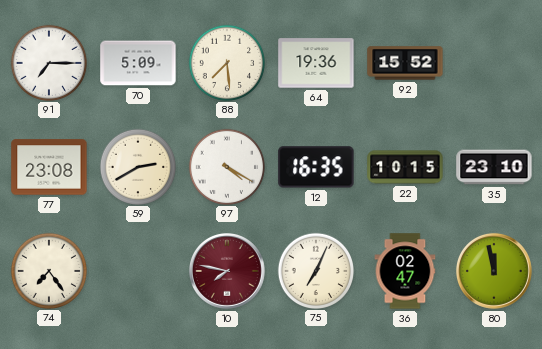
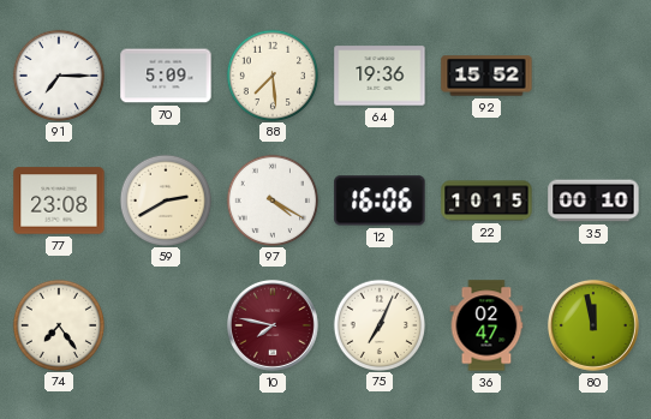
12: 16:35 -> 16:06 (380, 200)
35: 23:10 -> 00:10 (593, 200)
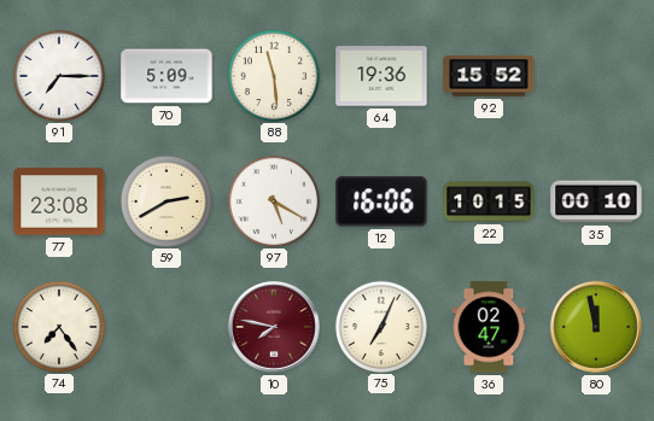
88: 7:29 -> 11:29 (273, 75)
97: 4:20 -> 5:20 (273, 200)
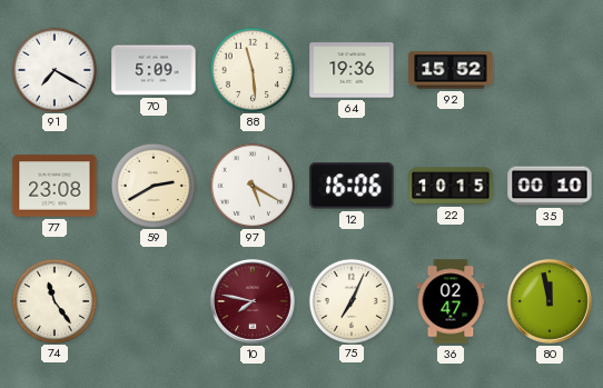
91: 7:15 -> 7:20 (53, 69)
74: 7:24 -> 11:24 (53, 300)
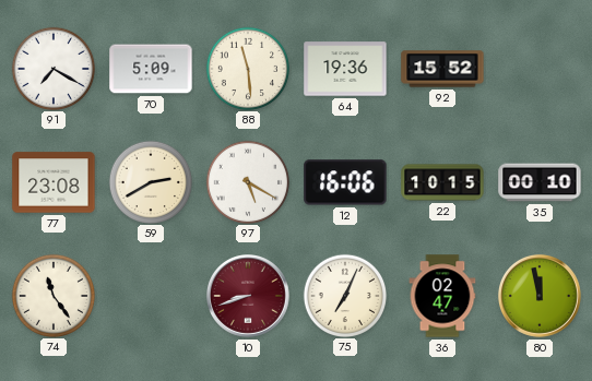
10: 7:47 -> 8:42 (248, 296)
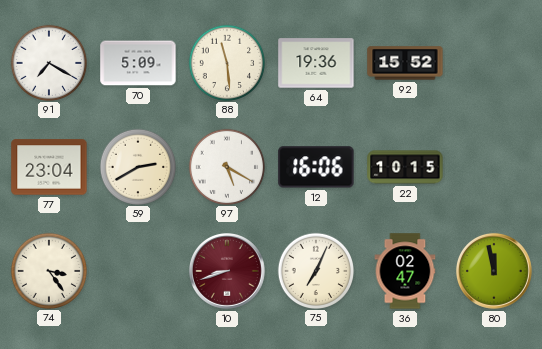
77: 23:08 -> 23:04 (49, 167)
35: 00:10 -> none (540, 182)
74: 11:24 -> 3:24 (48, 270)
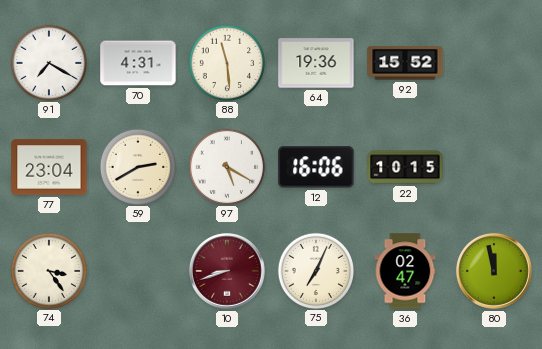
70: 5:09 -> 4:31 (138, 63)
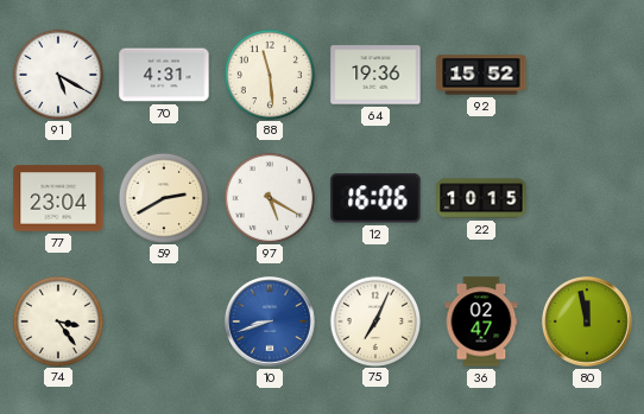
91: 7:20 -> 5:20 (57, 74)
10 dial: burgundy -> blue (270, 321)
